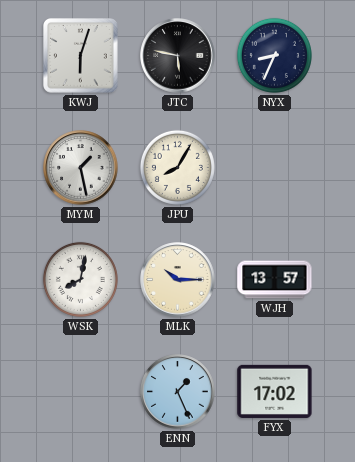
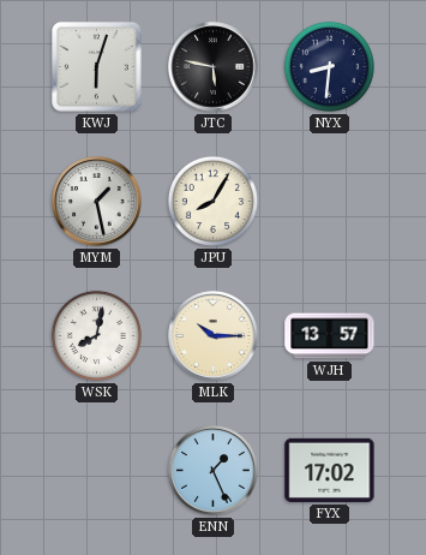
NYX: 8:34 -> 8:31 (329, 66)
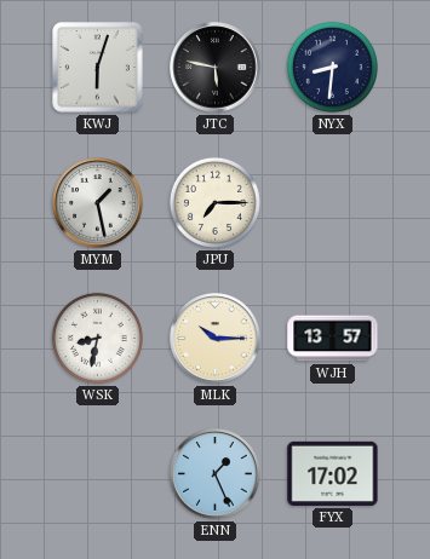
JPU: 8:05 -> 7:15 (214, 202)
WSK: 8:02 -> 8:32 (97, 338)
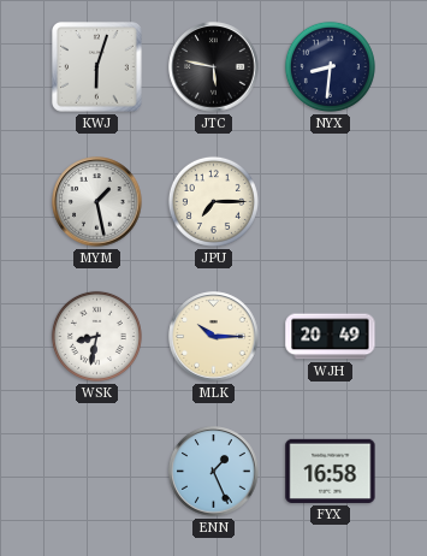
WJH: 13:57 -> 20:49 (331, 337)
FYX: 17:02 -> 16:58 (331, 471)
